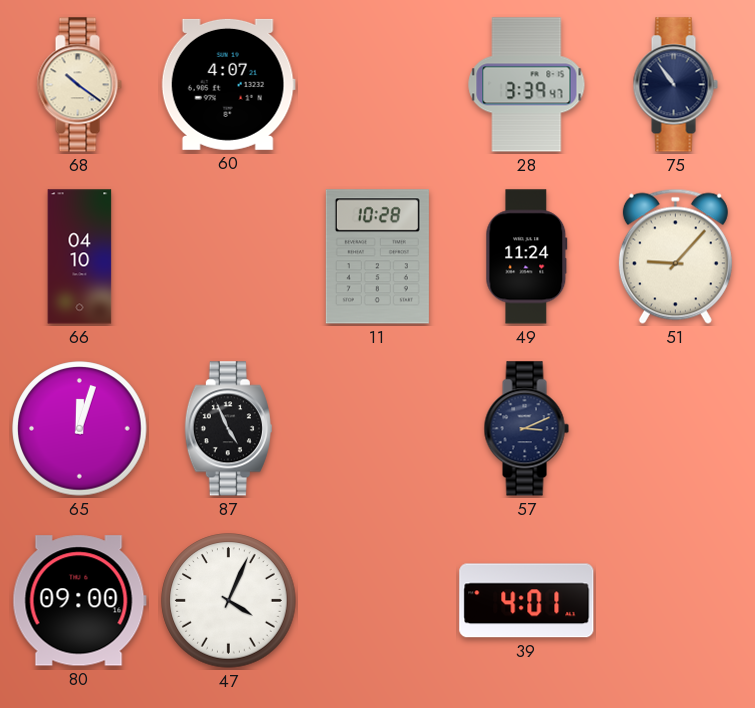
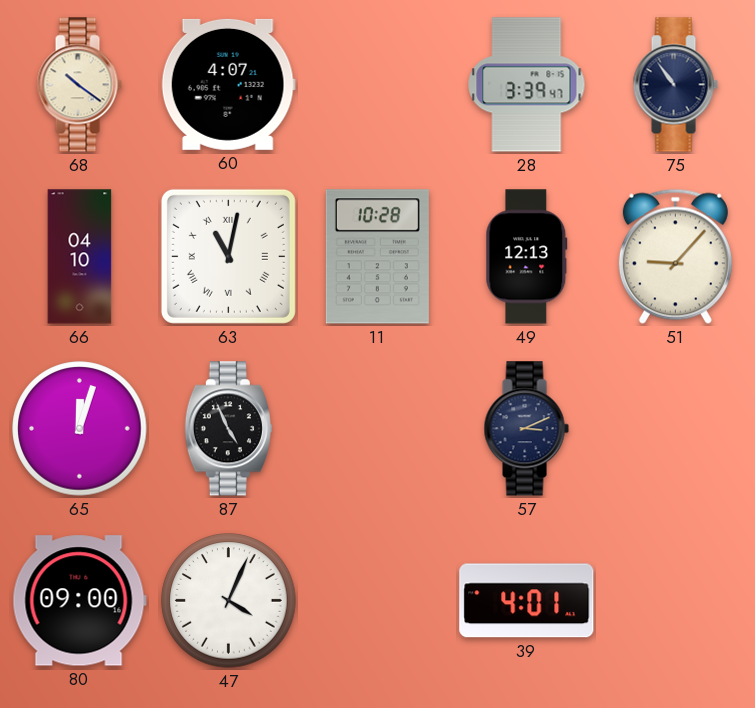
63: none -> 11:02 (228, 256)
49: 11:24 -> 12:13 (527, 257)
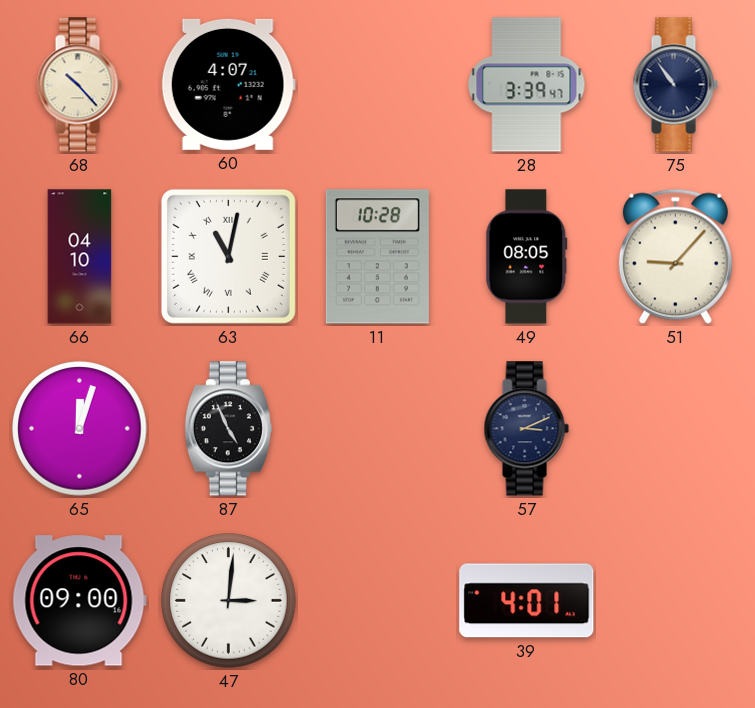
68: 10:21 -> 10:23 (79, 85)
49: 12:13 -> 08:05 (527, 257)
47: 4:04 -> 3:01 (229, 601)
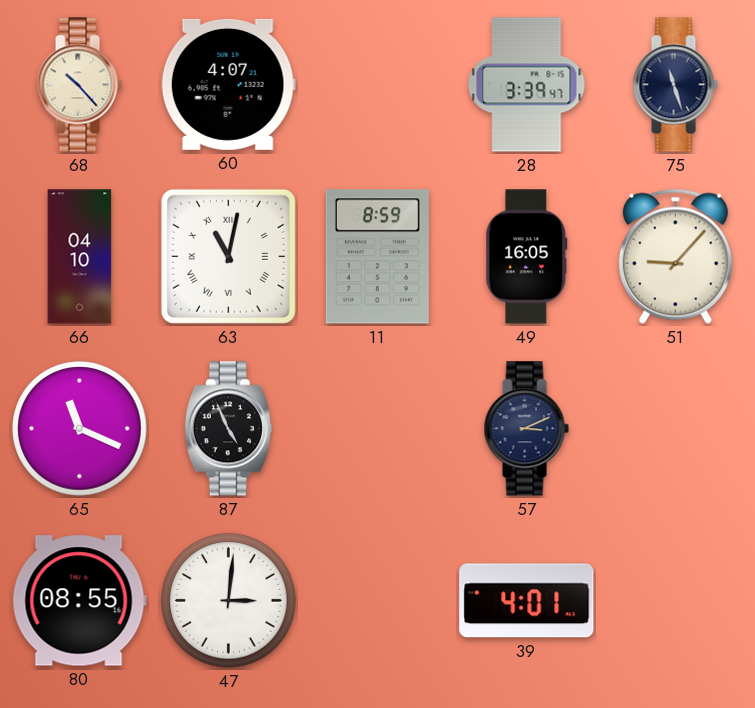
75: 10:54 -> 11:27 (675, 85)
11: 10:28 -> 8:59 (377, 257)
49: 08:05 -> 16:05 (527, 257)
65: 12:03 -> 11:19 (80, 429)
80: 09:00 -> 08:55 (79, 601)
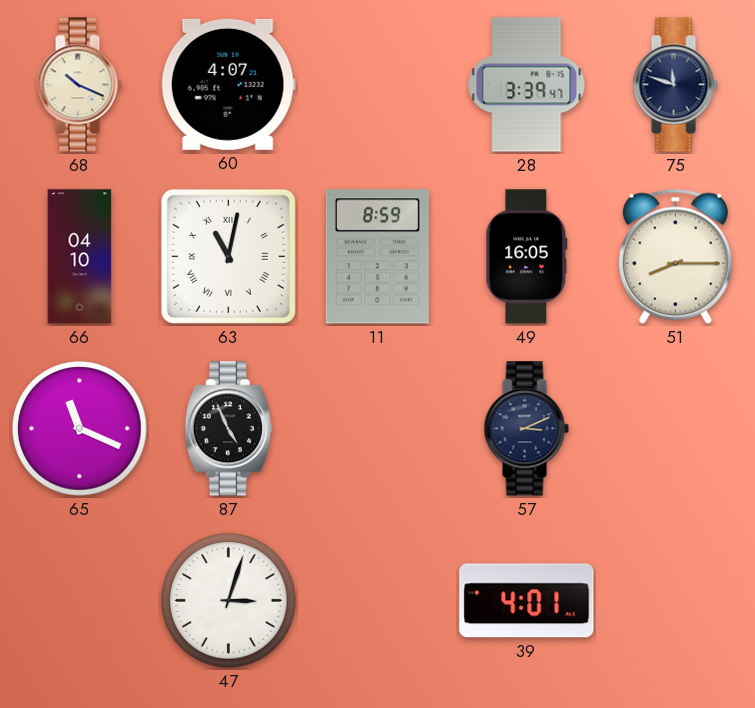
68: 10:23 -> 10:19 (79, 85)
75: 11:27 -> 11:48 (675, 85)
51: 9:07 -> 8:15 (675, 256)
80: 08:55 -> none (79, 601)
47: 3:01 -> 3:03 (229, 601)
